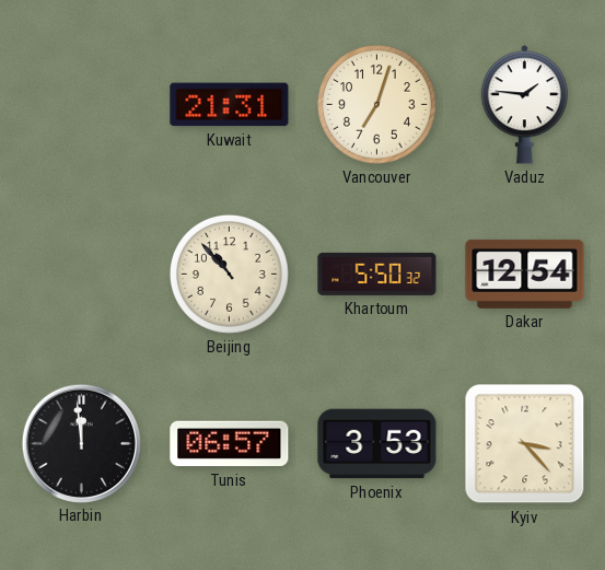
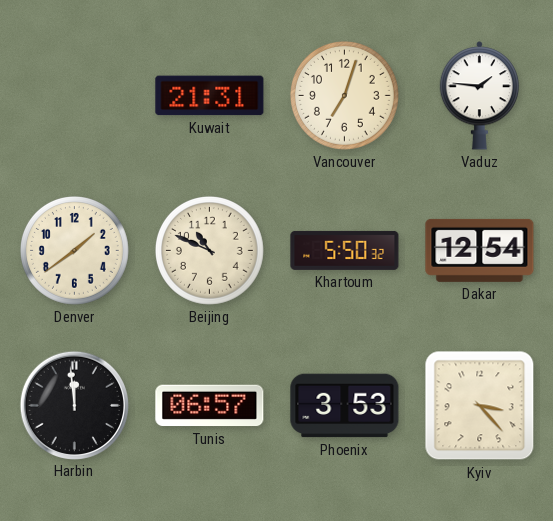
Denver: none -> 1:39 (74, 250)
Beijing: 10:53 -> 10:49 (209, 250)
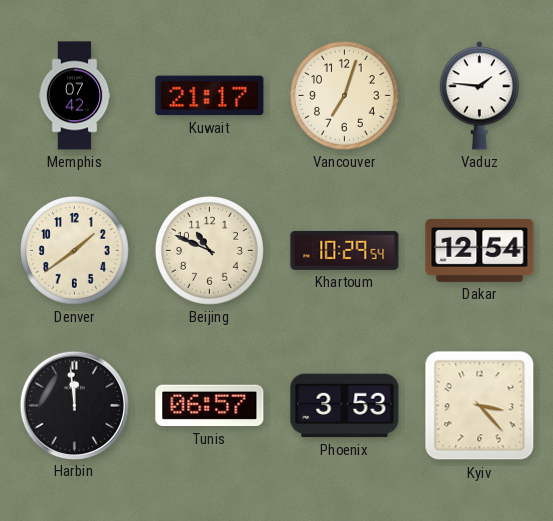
Memphis: none -> 07:42 (75, 96)
Kuwait: 21:31 -> 21:17 (210, 96)
Khartoum: 5:50 -> 10:29 (345, 250)
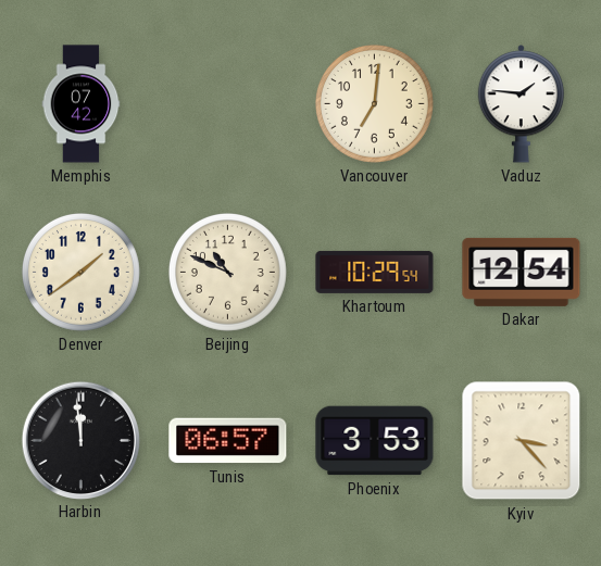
Kuwait: 21:17 -> none (210, 96)
Vancouver: 7:03 -> 7:01 (374, 103)
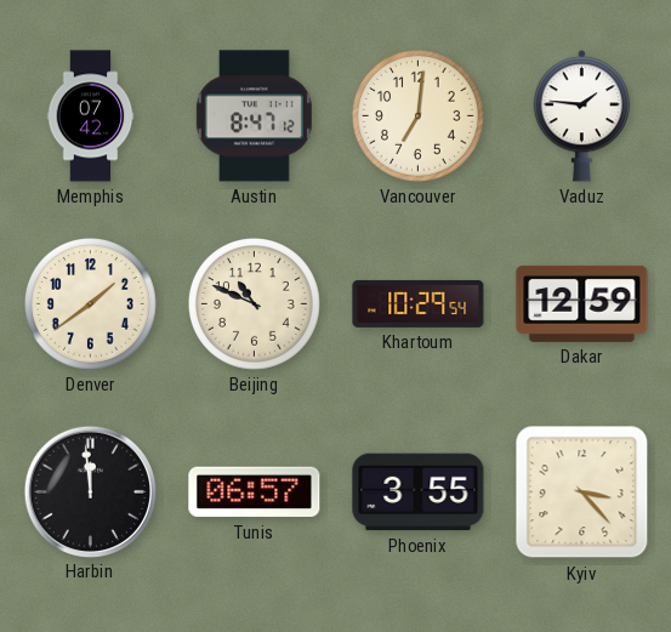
Austin: none -> 8:47 (254, 116)
Dakar: 12:54 -> 12:59 (582, 303)
Phoenix: 3:53 -> 3:55 (419, 492)
